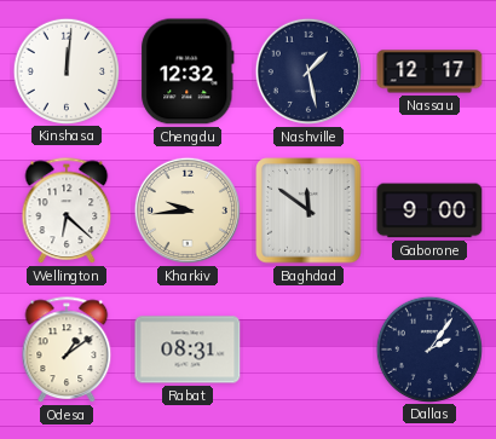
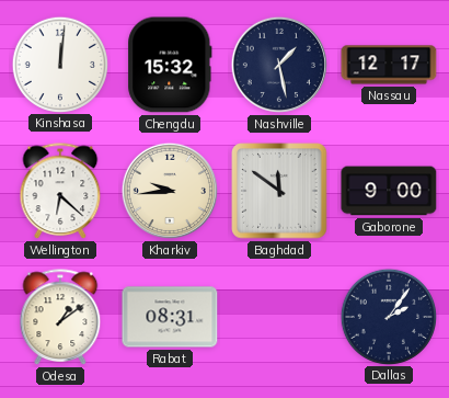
Chengdu: 12:32 -> 15:32 (170, 65)
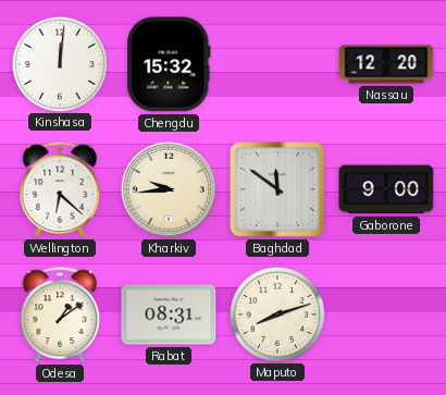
Nashville: 1:28 -> none (279, 65)
Nassau: 12:17 -> 12:20 (386, 64)
Maputo: none -> 8:12 (276, 313)
Dallas: 2:06 -> none (388, 316)
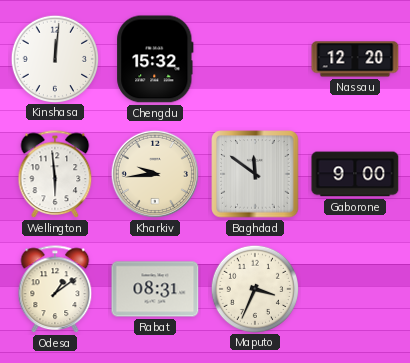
Wellington: 6:22 -> 5:59 (55, 175)
Maputo: 8:12 -> 3:34 (254, 288)
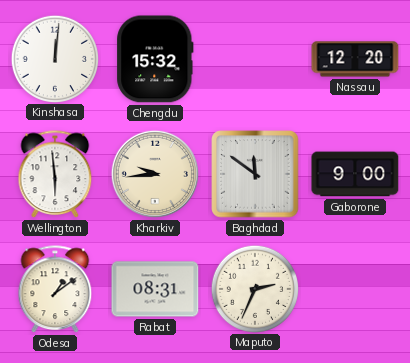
Maputo: 3:34 -> 2:34 (254, 288)
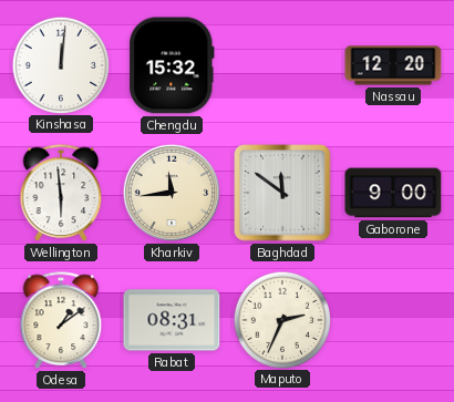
Kharkiv: 9:44 -> 11:44 (172, 193)
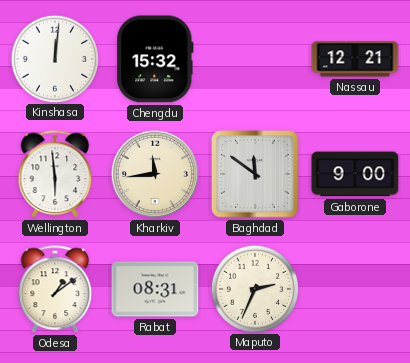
Nassau: 12:20 -> 12:21 (355, 59)
